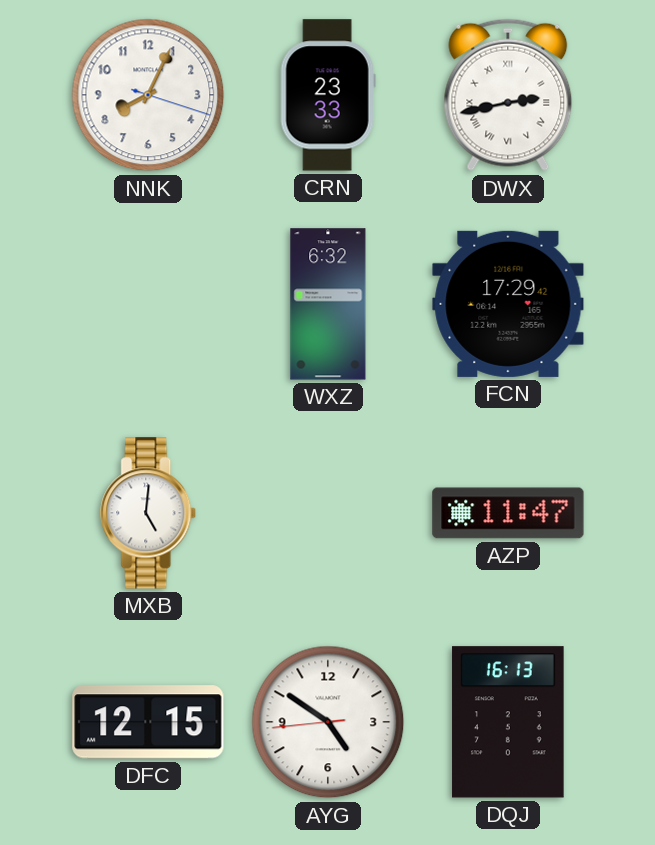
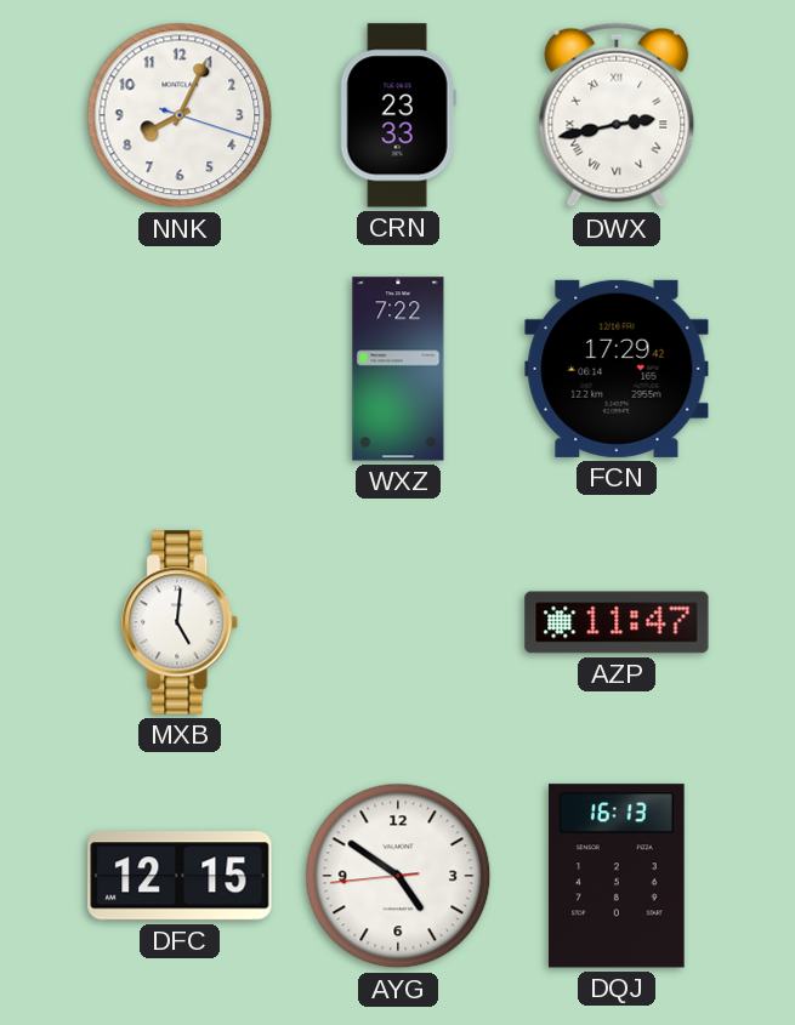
WXZ: 6:32 -> 7:22 (398, 369)
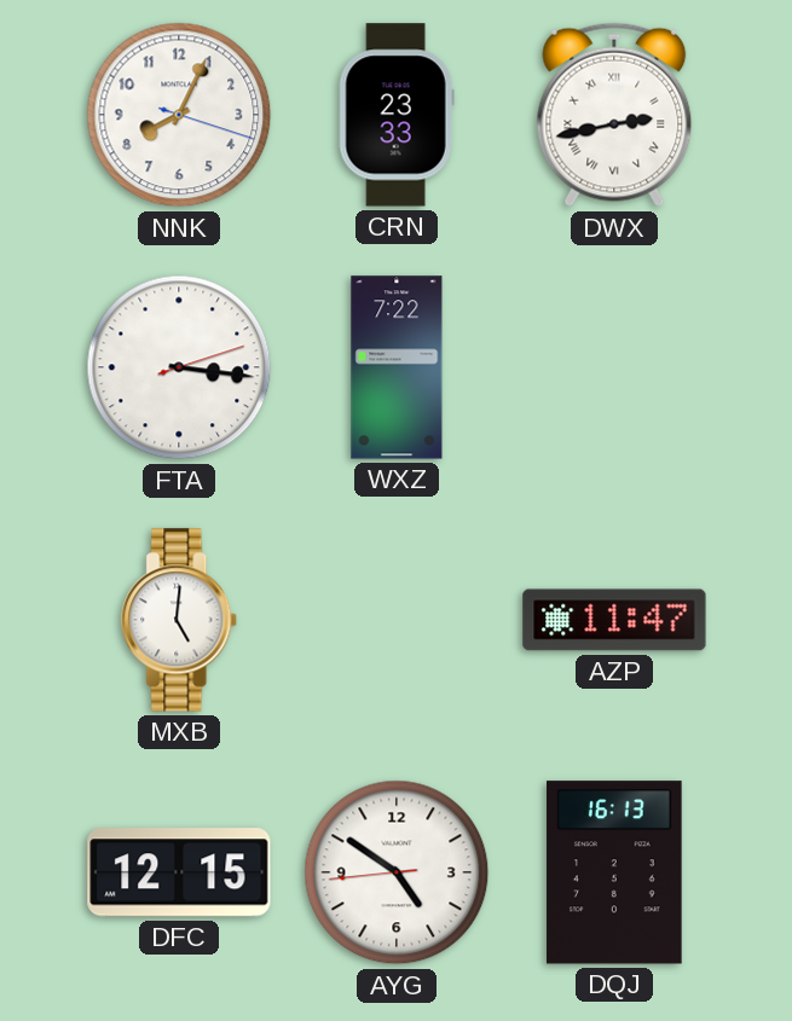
FTA: none -> 3:16 (179, 367)
FCN: 17:29 -> none (617, 369)
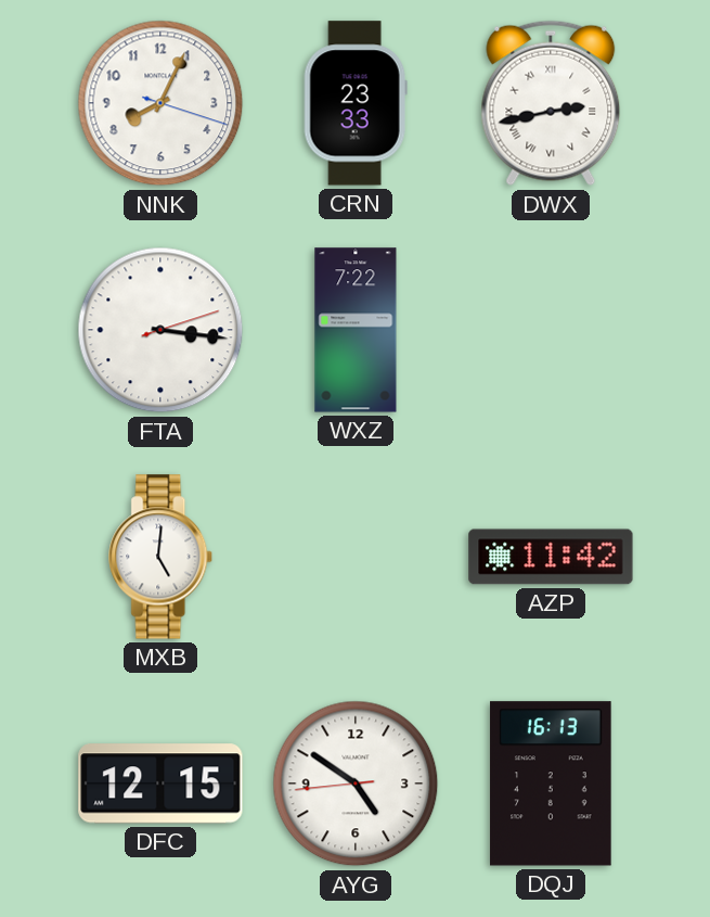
AZP: 11:47 -> 11:42 (551, 557)
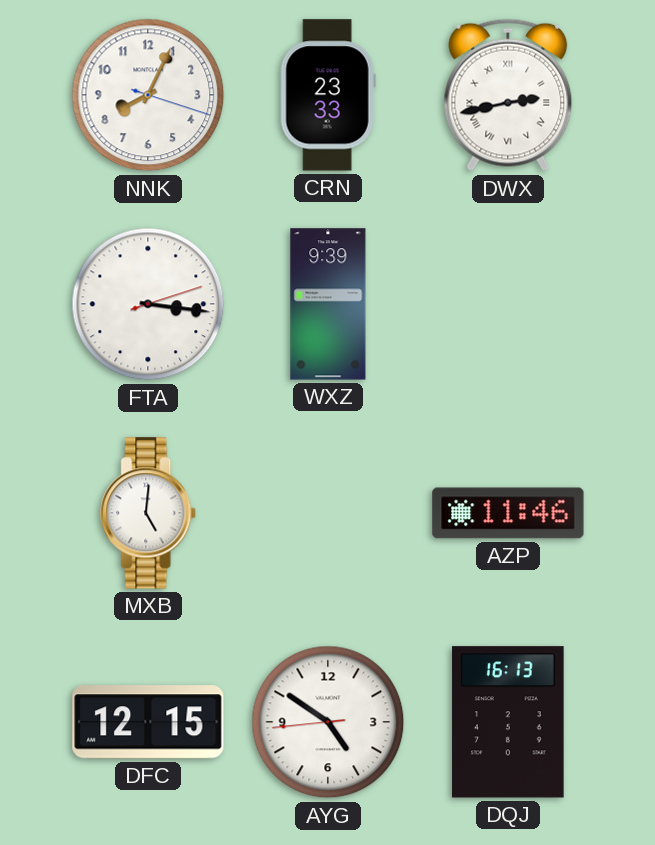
WXZ: 7:22 -> 9:39 (328, 304)
AZP: 11:42 -> 11:46 (508, 513)
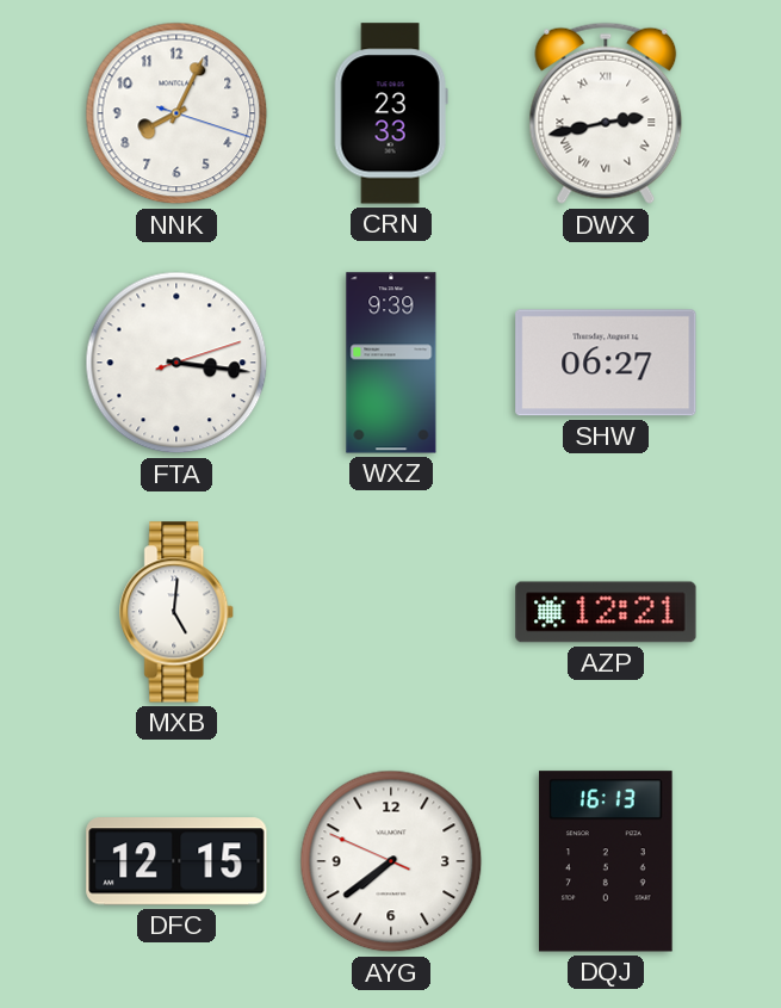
SHW: none -> 06:27 (606, 363)
AZP: 11:46 -> 12:21 (606, 612)
AYG: 4:50 -> 7:38 (391, 861)
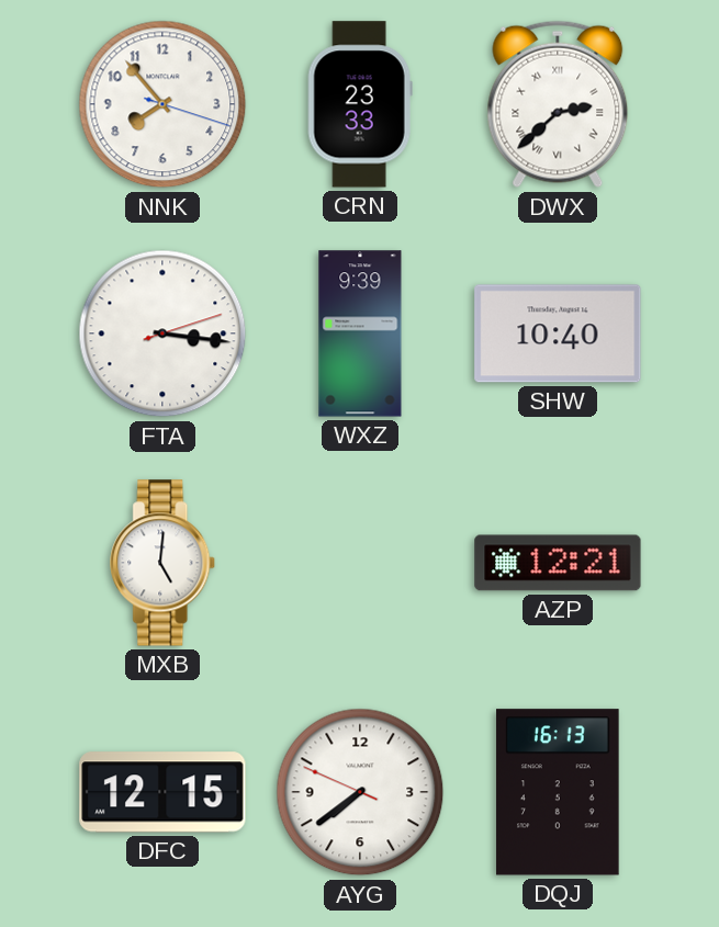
NNK: 8:04 -> 7:53 (162, 104)
DWX: 2:43 -> 2:38 (558, 104)
SHW: 06:27 -> 10:40 (558, 334)
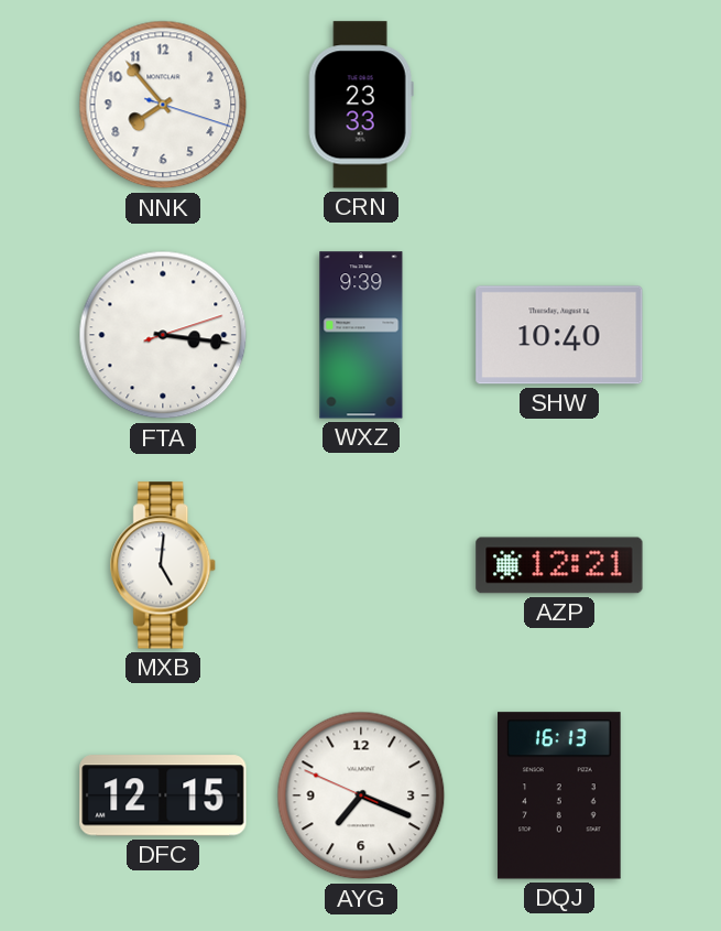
DWX: 2:38 -> none (558, 104)
AYG: 7:38 -> 7:18 (361, 795)
